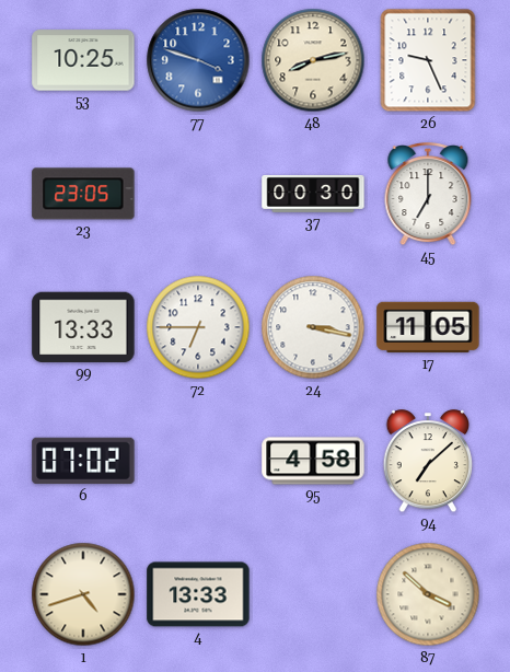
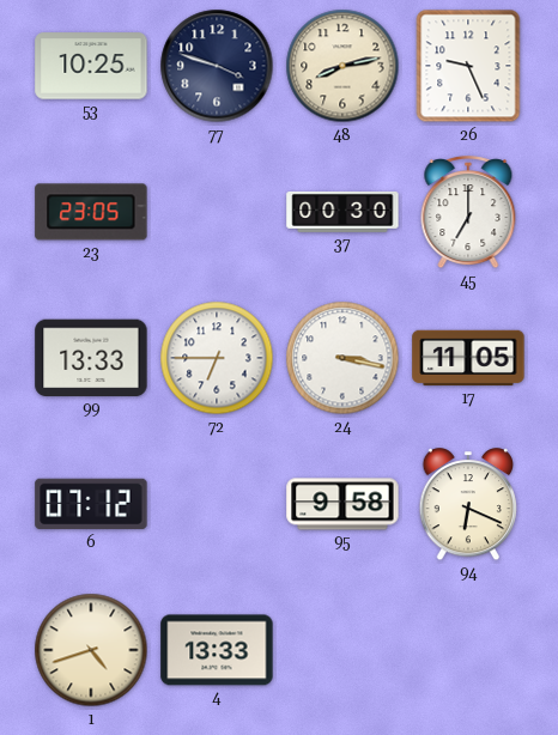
77 dial: blue -> navy (217, 66)
6: 07:02 -> 07:12 (91, 504)
95: 4:58 -> 9:58 (342, 504)
94: 7:08 -> 6:19 (468, 505)
87: 3:52 -> none (428, 594)
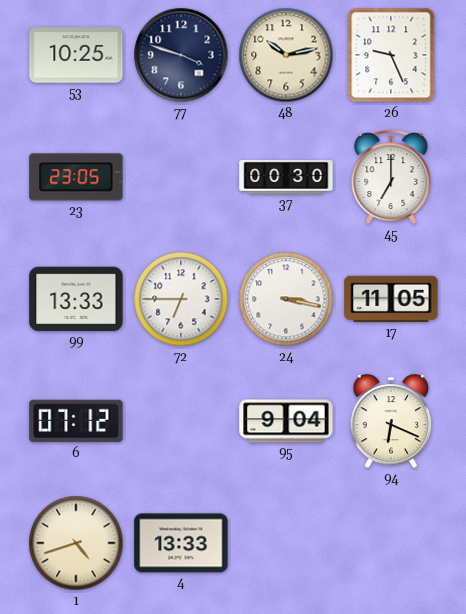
48: 8:13 -> 10:13 (286, 55)
95: 9:58 -> 9:04 (286, 421)
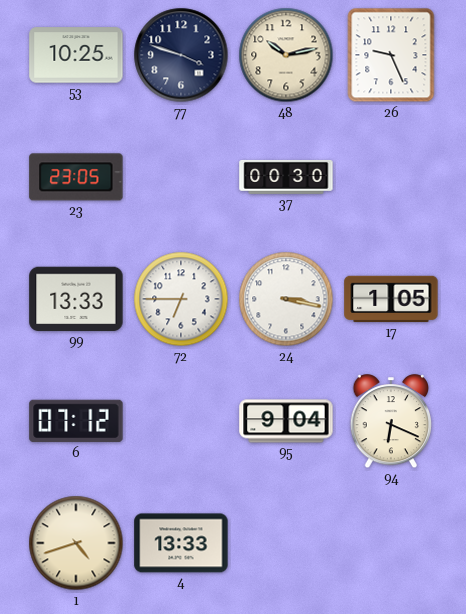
45: 7:00 -> none (391, 178)
17: 11:05 -> 1:05 (391, 299)
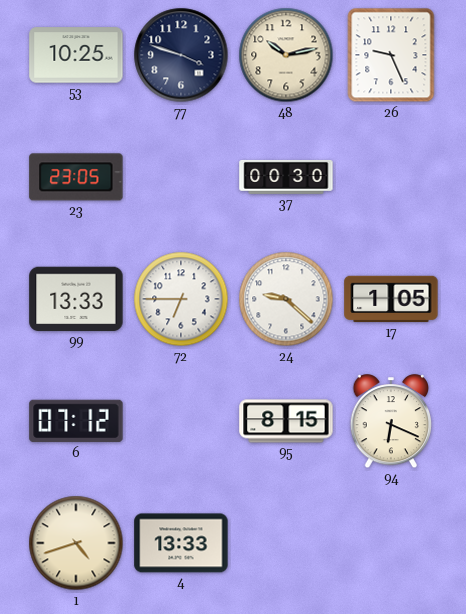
24: 3:17 -> 9:22 (286, 299)
95: 9:04 -> 8:15 (286, 421)
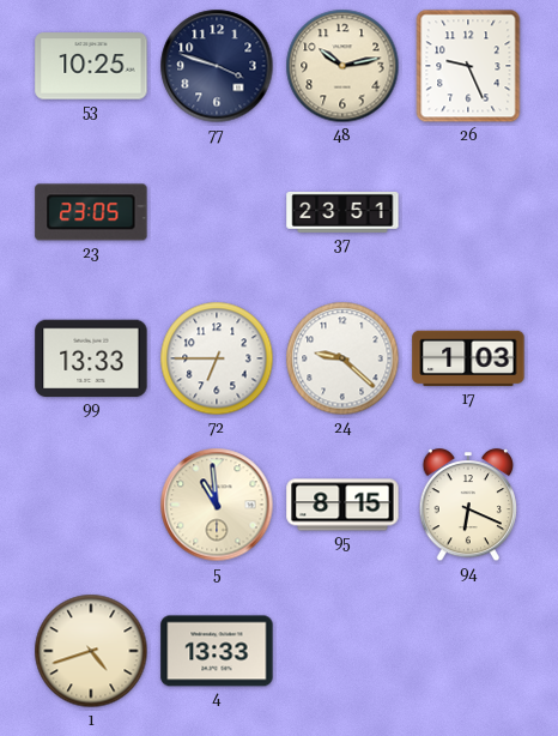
37: 00:30 -> 23:51 (342, 212)
17: 1:05 -> 1:03 (468, 358)
6: 07:12 -> none (76, 421)
5: none -> 10:59 (217, 505)
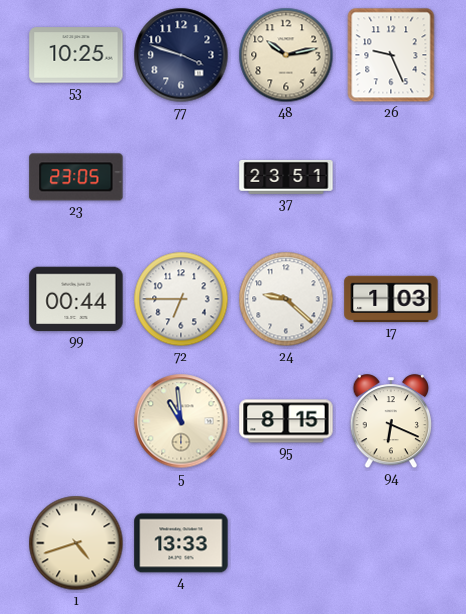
99: 13:33 -> 00:44 (76, 299)
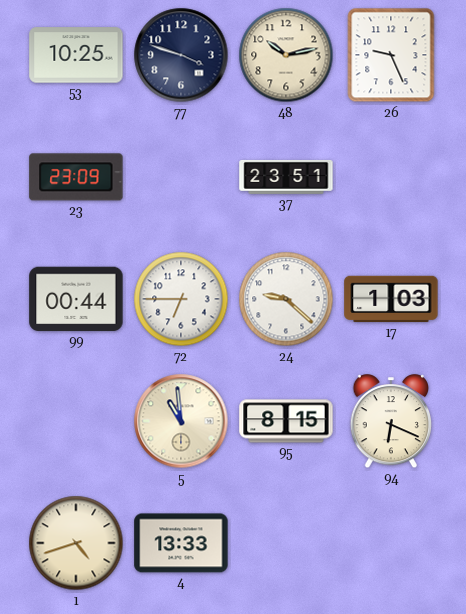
23: 23:05 -> 23:09 (76, 177)
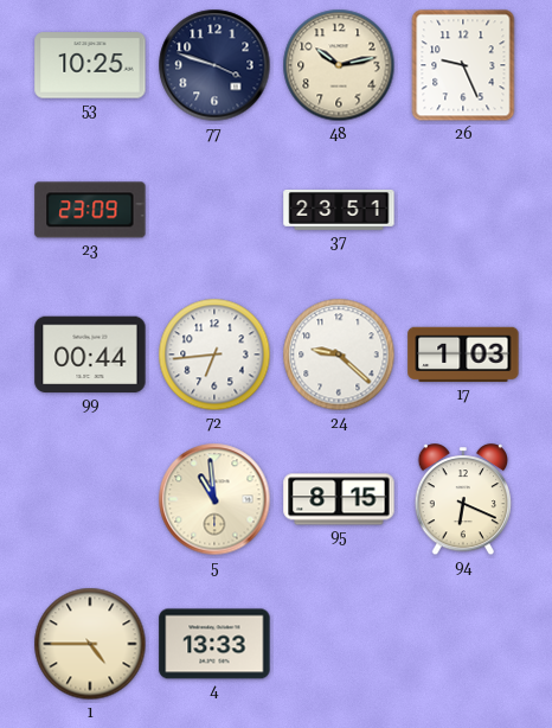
72: 6:45 -> 6:44 (214, 355)
1: 4:42 -> 4:45 (90, 644)
